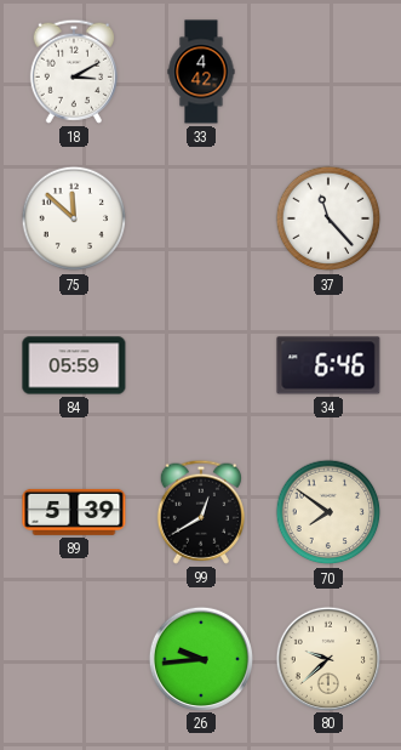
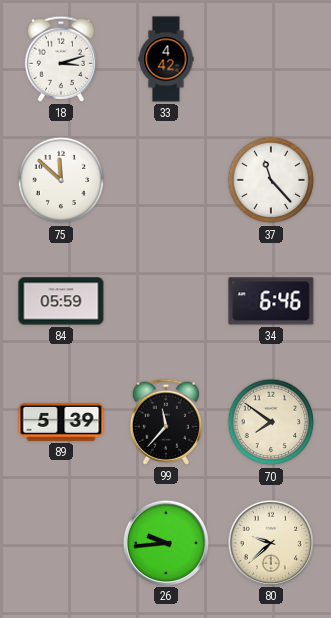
18: 3:10 -> 3:12 (61, 59)
99: 12:40 -> 11:37 (166, 422)
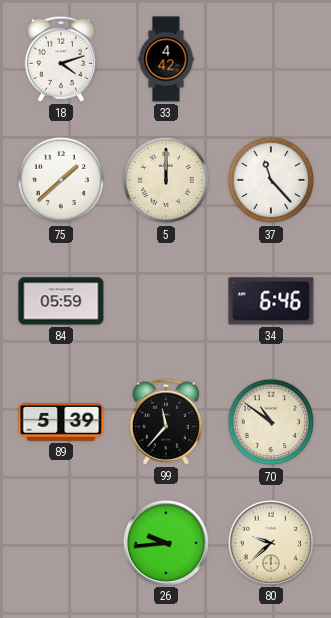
18: 3:12 -> 4:12 (61, 59)
75: 11:52 -> 1:38 (61, 180)
5: none -> 12:00 (166, 180)
70: 7:51 -> 10:51 (271, 422)
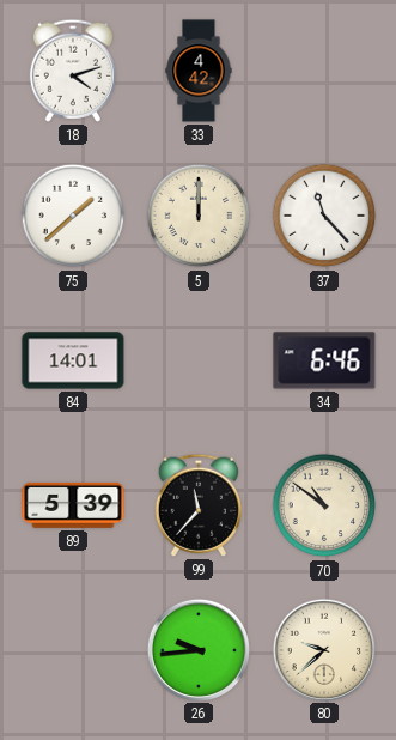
84: 05:59 -> 14:01 (73, 360)
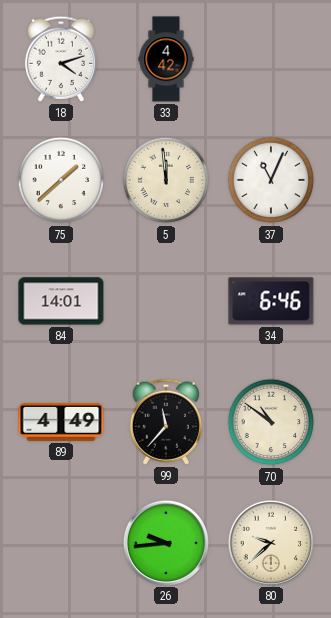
5: 12:00 -> 11:59 (166, 180)
37: 11:23 -> 11:04 (271, 180)
89: 5:39 -> 4:49 (61, 422)
